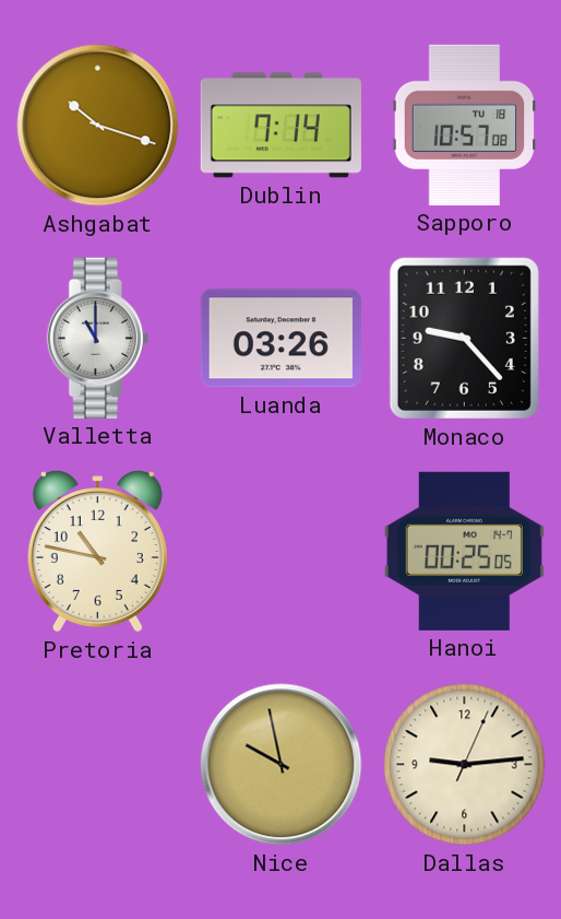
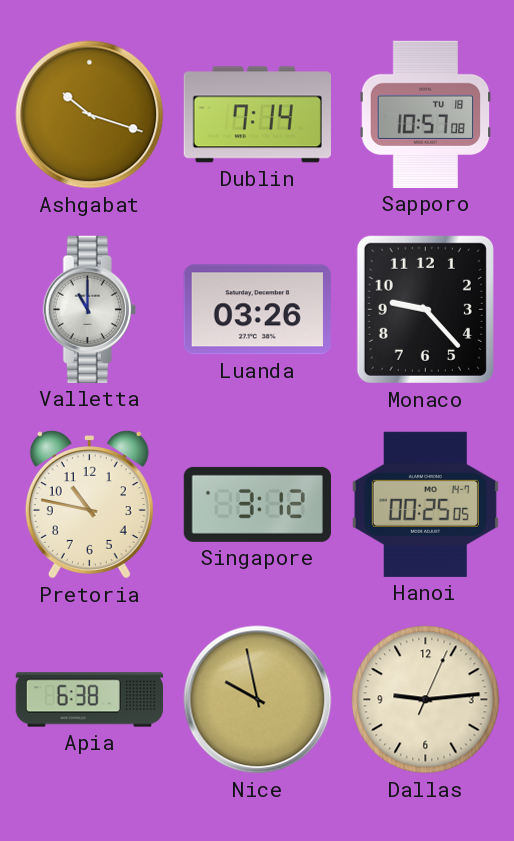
Singapore: none -> 3:12 (257, 504)
Apia: none -> 6:38 (89, 700)
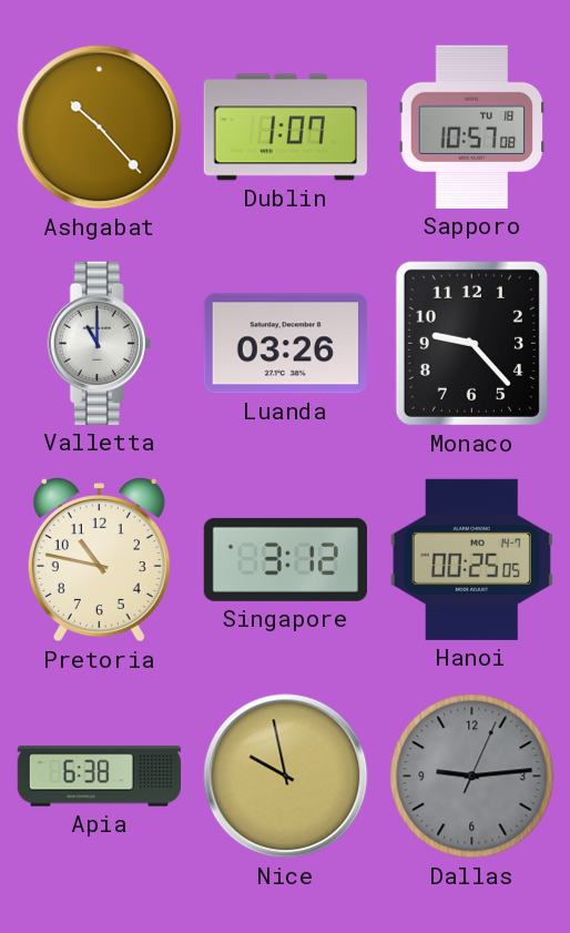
Ashgabat: 10:18 -> 10:23 (100, 128)
Dublin: 7:14 -> 1:07 (285, 128)
Dallas dial: cream -> grey (472, 777)
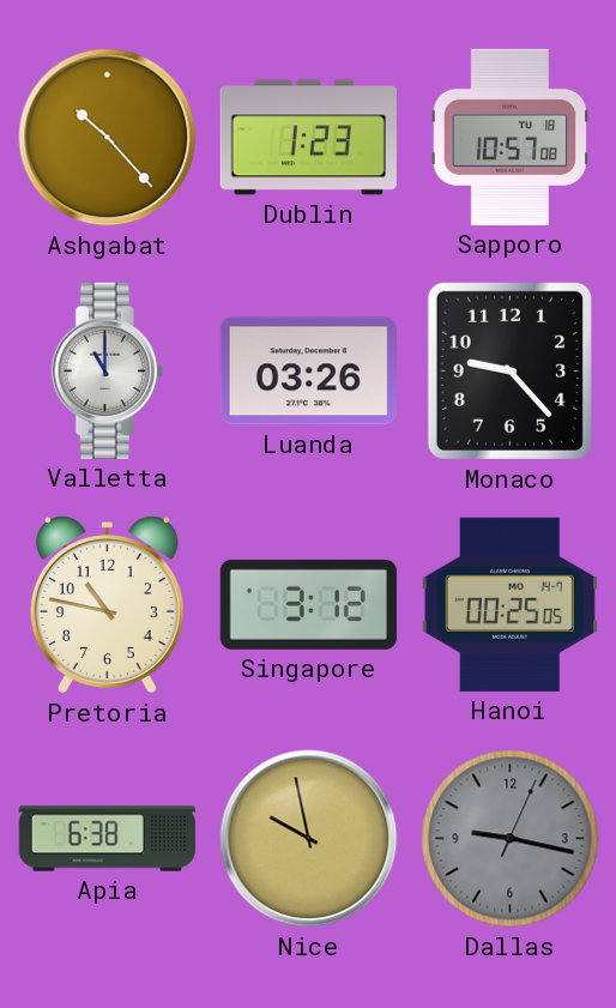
Dublin: 1:07 -> 1:23 (308, 138)
Dallas: 9:14 -> 9:17 (511, 839)
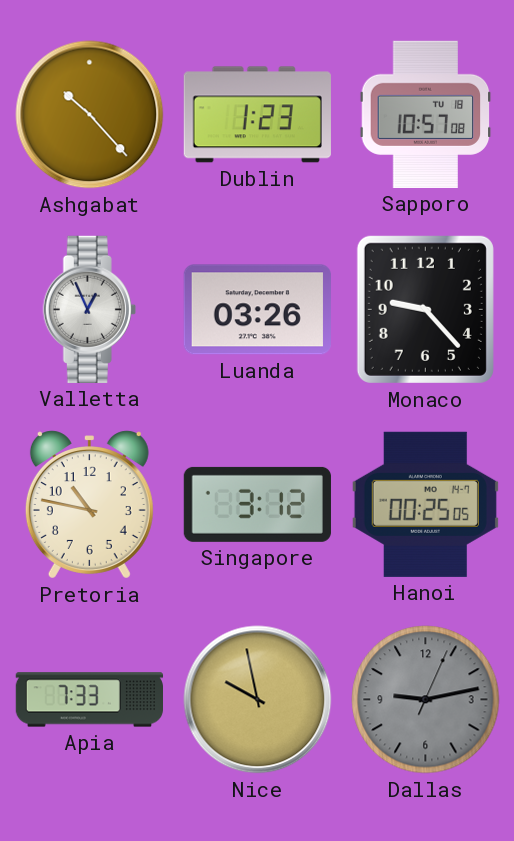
Valletta: 11:00 -> 12:56 (89, 309)
Apia: 6:38 -> 7:33 (89, 700)
Dallas: 9:17 -> 9:13 (426, 700)
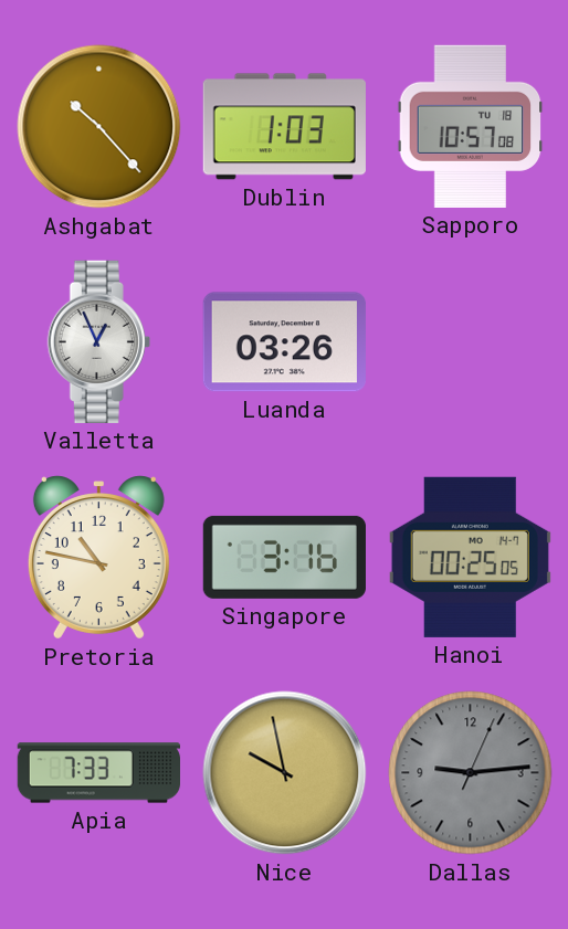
Dublin: 1:23 -> 1:03 (284, 127)
Monaco: 9:23 -> none (425, 309)
Singapore: 3:12 -> 3:16 (284, 557)
Dallas: 9:13 -> 9:14 (471, 773)
